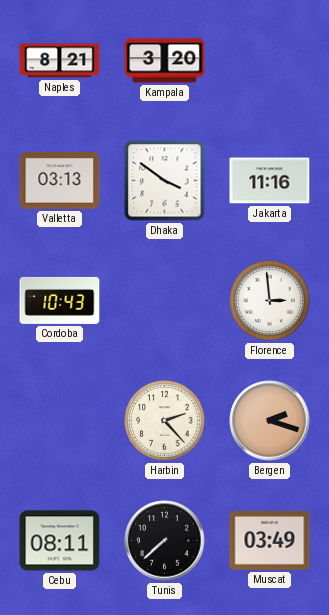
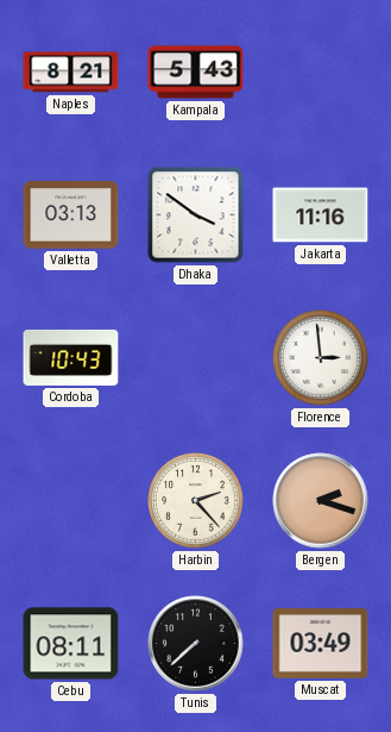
Kampala: 3:20 -> 5:43 (196, 73)
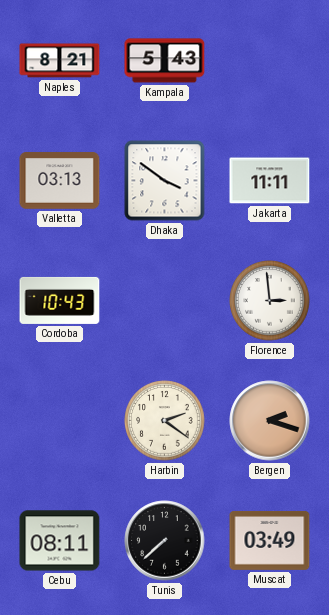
Jakarta: 11:16 -> 11:11 (270, 181)
Harbin: 2:23 -> 2:21 (165, 421)
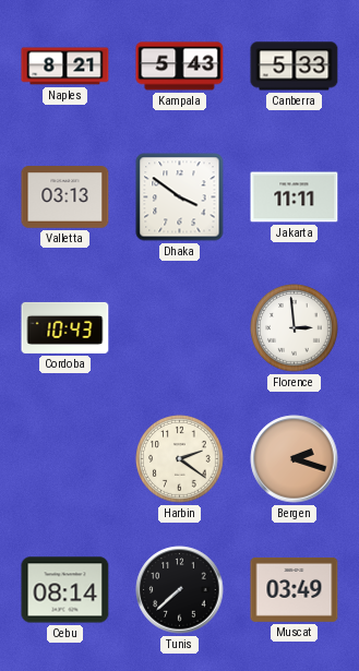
Canberra: none -> 5:33 (295, 67)
Cebu: 08:11 -> 08:14 (65, 590)
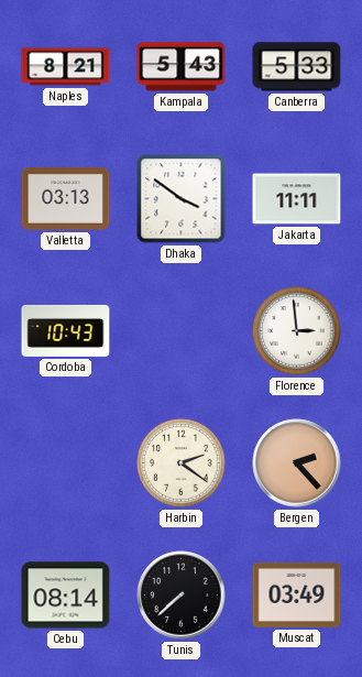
Bergen: 2:18 -> 2:23 (297, 463)
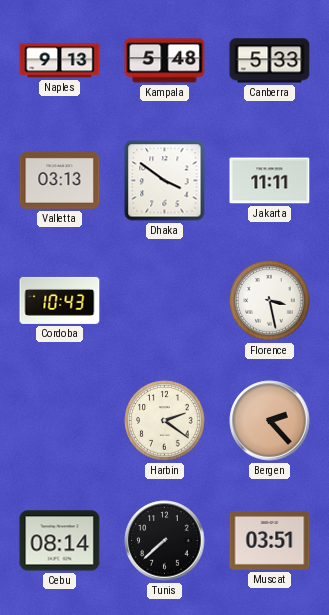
Naples: 8:21 -> 9:13 (60, 61)
Kampala: 5:43 -> 5:48 (165, 61)
Florence: 2:59 -> 3:28 (270, 301)
Muscat: 03:49 -> 03:51 (270, 540)
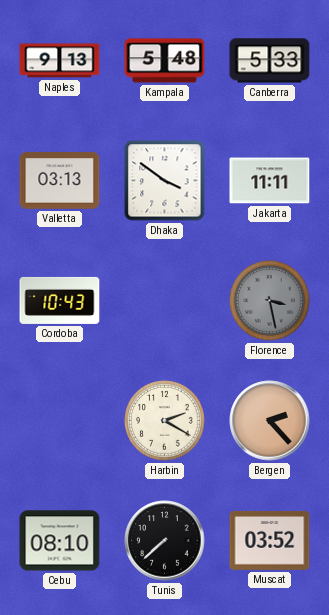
Florence dial: white -> grey (270, 301)
Harbin: 2:21 -> 2:20 (165, 421)
Cebu: 08:14 -> 08:10 (60, 541)
Muscat: 03:51 -> 03:52 (270, 540)
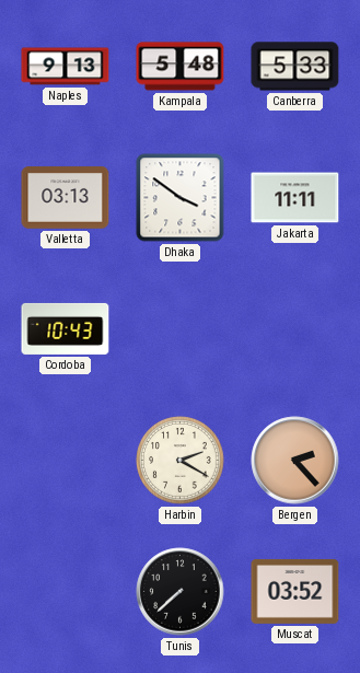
Florence: 3:28 -> none (270, 301)
Cebu: 08:10 -> none (60, 541)
